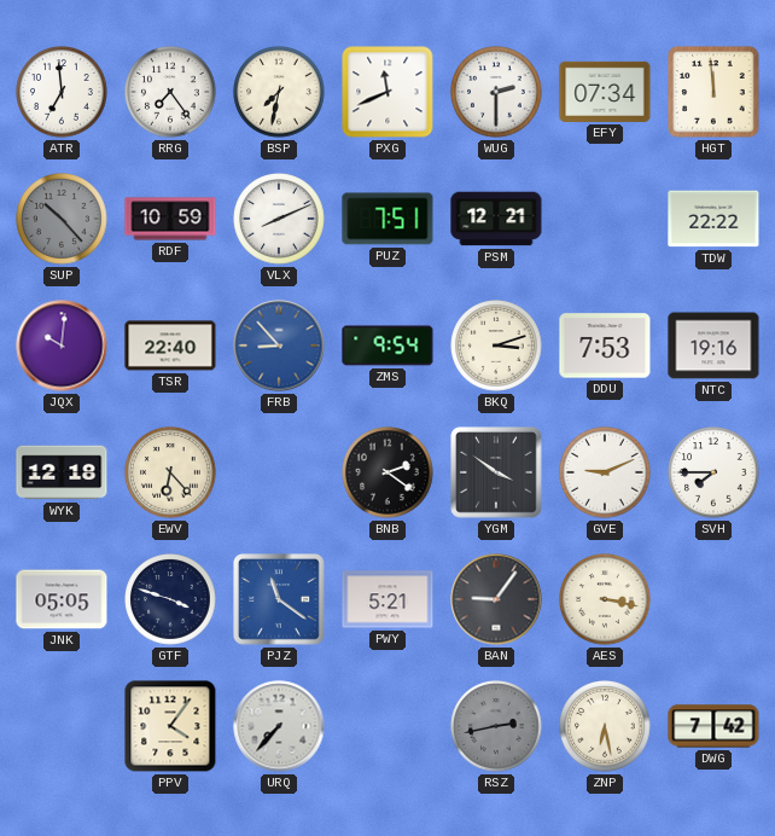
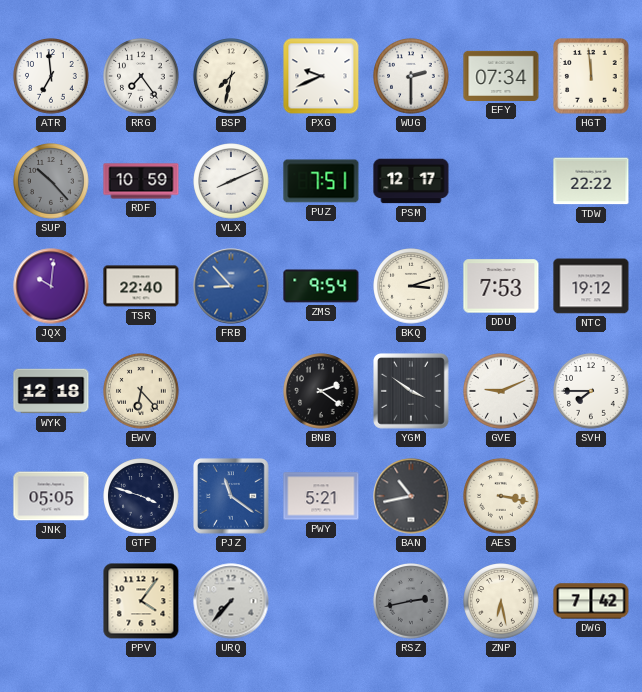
PXG: 11:41 -> 9:41 (321, 76)
PSM: 12:21 -> 12:17 (411, 181)
NTC: 19:16 -> 19:12 (591, 286)
BAN: 9:06 -> 10:43 (411, 496)
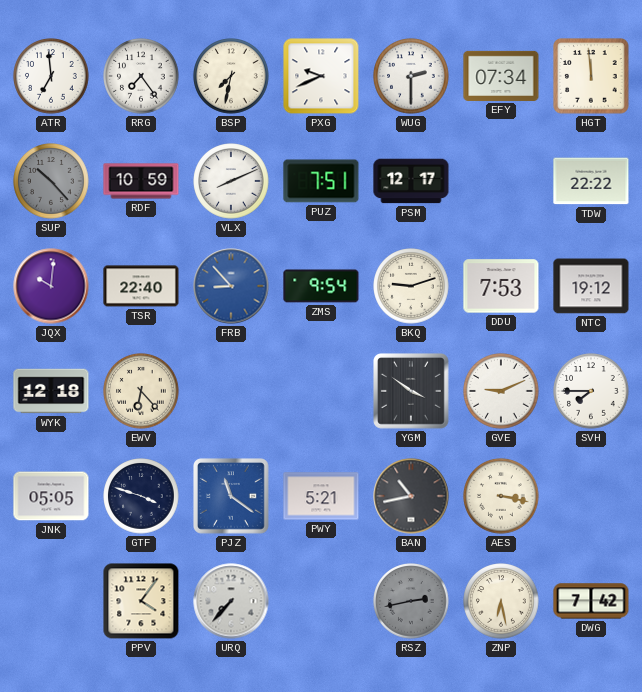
BKQ: 3:12 -> 9:12 (411, 286)
BNB: 2:21 -> none (321, 391)
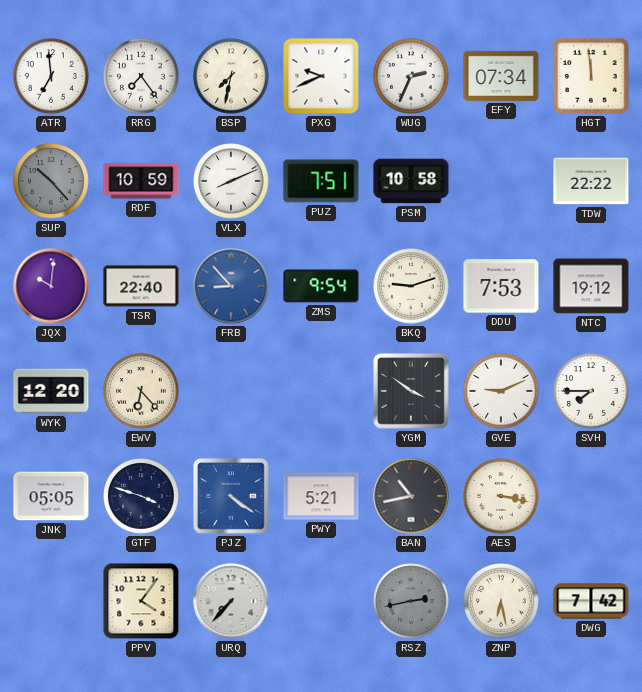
WUG: 2:30 -> 2:34 (411, 76)
PSM: 12:17 -> 10:58 (411, 181)
WYK: 12:18 -> 12:20 (51, 391)
PJZ: 11:21 -> 4:21 (232, 497)
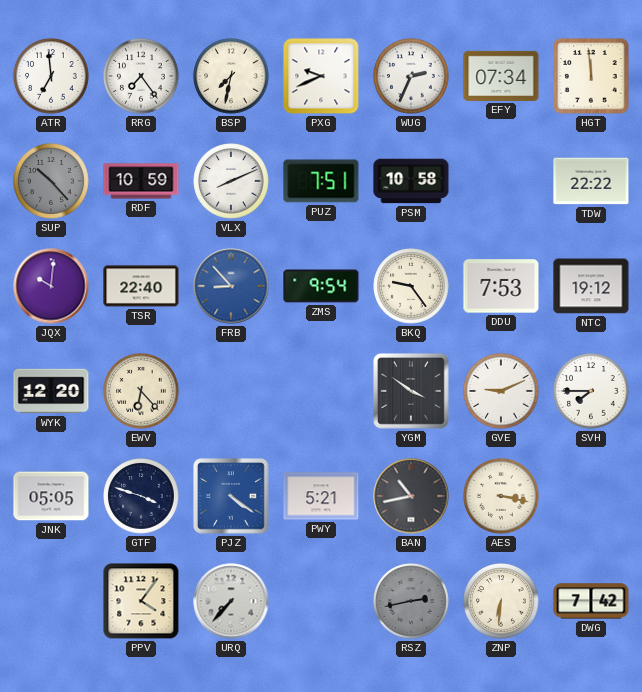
BKQ: 9:12 -> 9:24 (411, 286)
ZNP: 6:28 -> 6:31 (501, 601)
